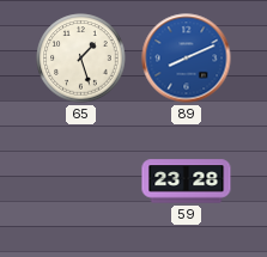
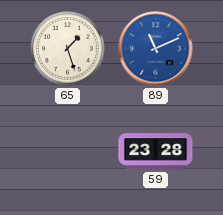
89: 8:11 -> 11:11 (156, 49)
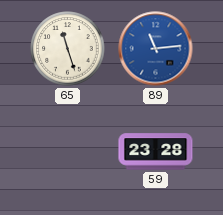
65: 1:27 -> 11:27 (68, 49)
89: 11:11 -> 11:14 (156, 49)
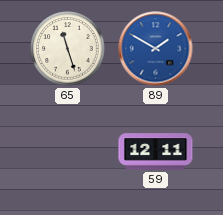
89: 11:14 -> 1:50 (156, 49)
59: 23:28 -> 12:11 (156, 152)
